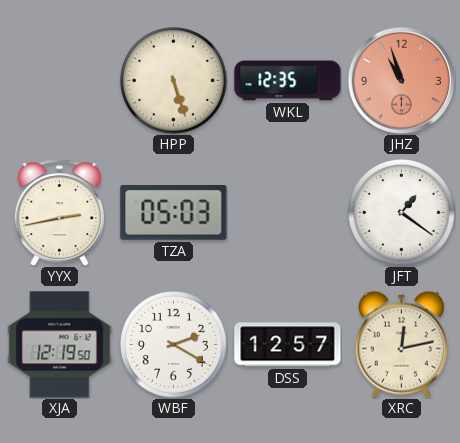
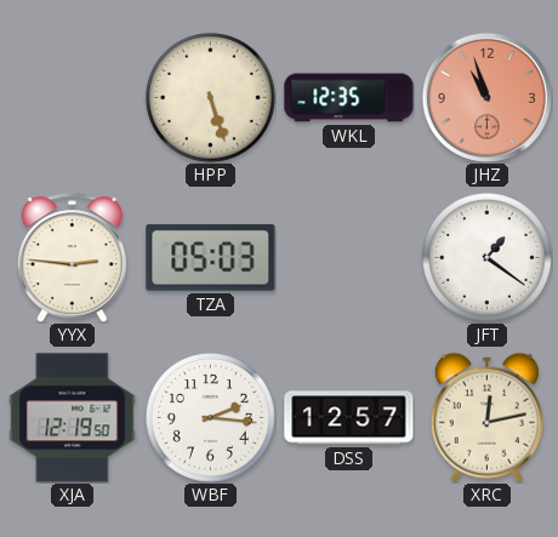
YYX: 2:43 -> 2:46 (72, 258)
WBF: 2:20 -> 2:16 (211, 418)
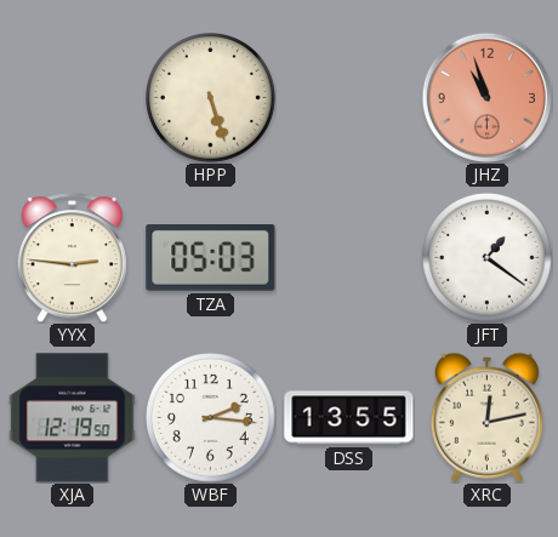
WKL: 12:35 -> none (349, 98)
DSS: 12:57 -> 13:55 (349, 418)
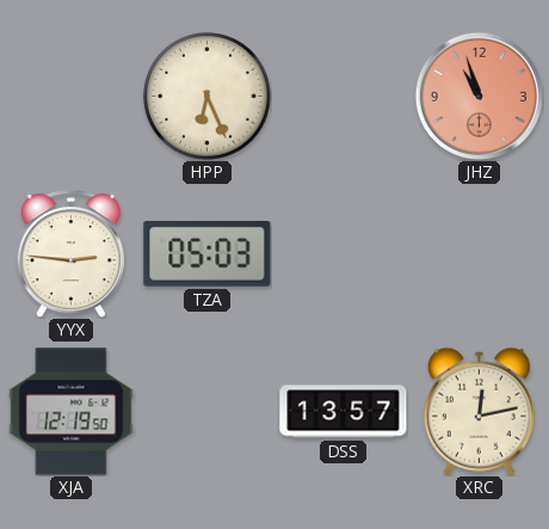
HPP: 5:27 -> 6:26 (208, 97)
JFT: 1:21 -> none (488, 258)
WBF: 2:16 -> none (211, 418)
DSS: 13:55 -> 13:57 (344, 412)
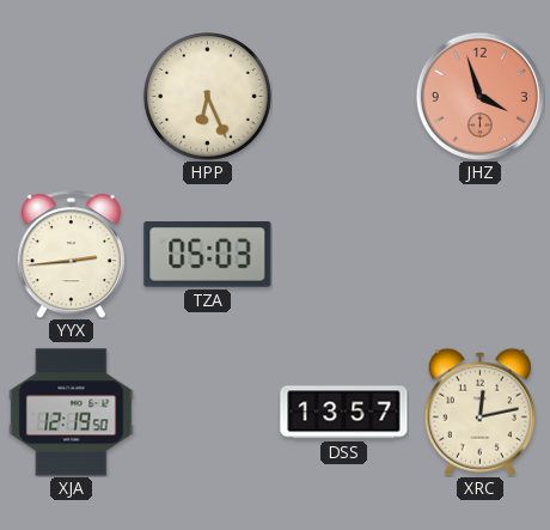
JHZ: 10:57 -> 3:57 (479, 96)
YYX: 2:46 -> 2:44 (71, 255)
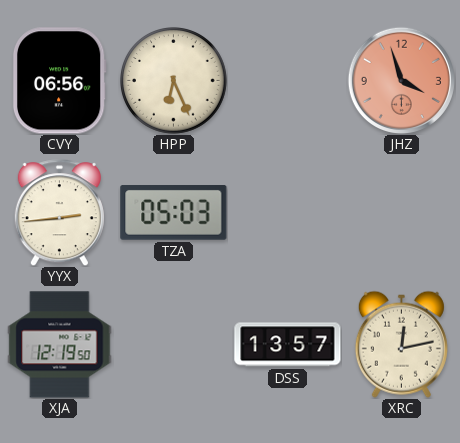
CVY: none -> 06:56 (59, 81)
